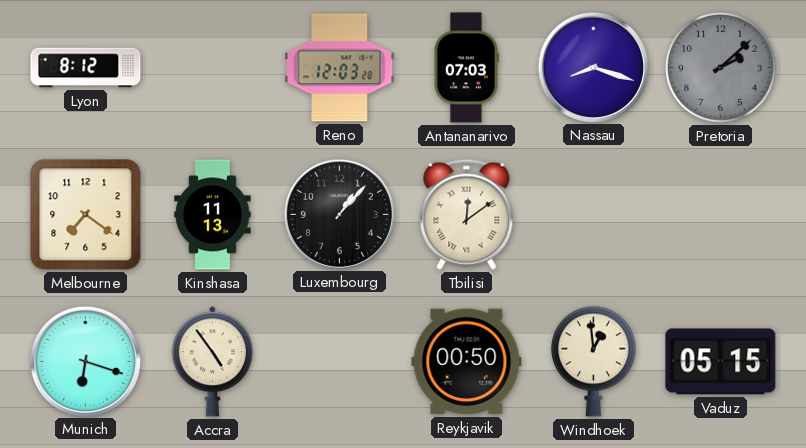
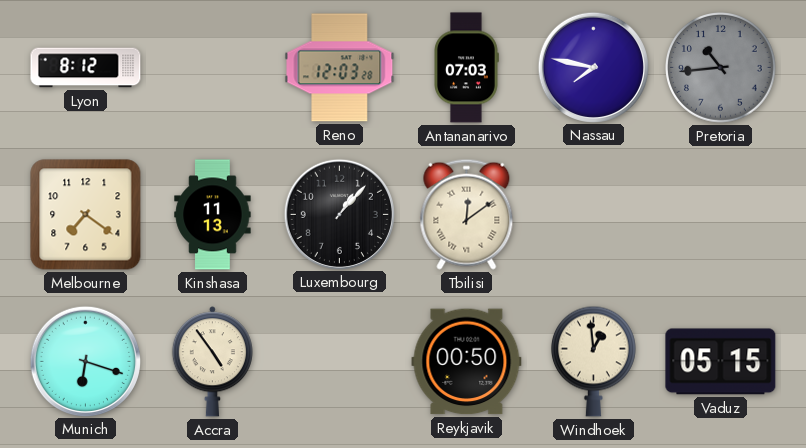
Nassau: 8:18 -> 7:47 (593, 67)
Pretoria: 2:08 -> 10:44 (721, 68)
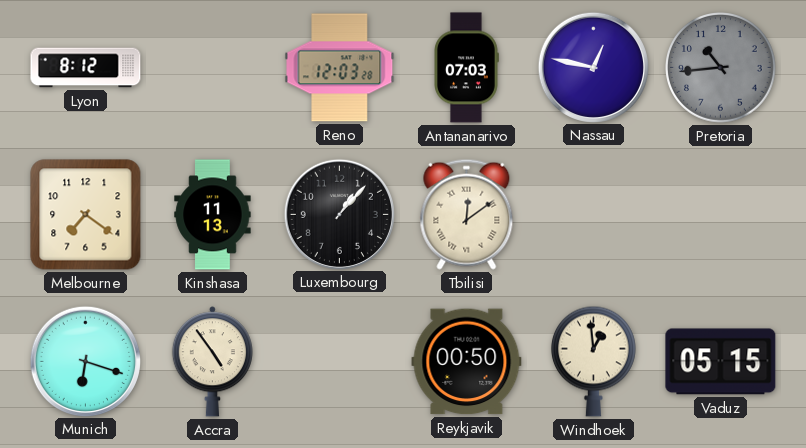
Nassau: 7:47 -> 12:47 (593, 67)
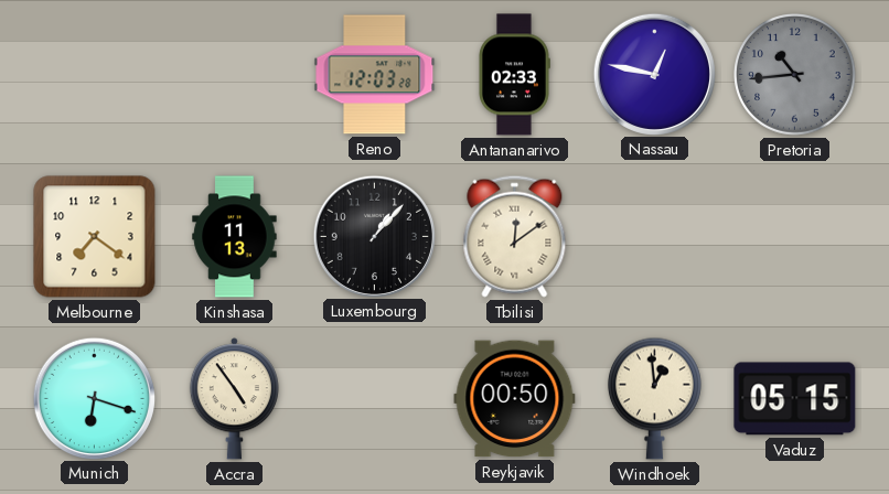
Lyon: 8:12 -> none (86, 68)
Antananarivo: 07:03 -> 02:33 (514, 75)
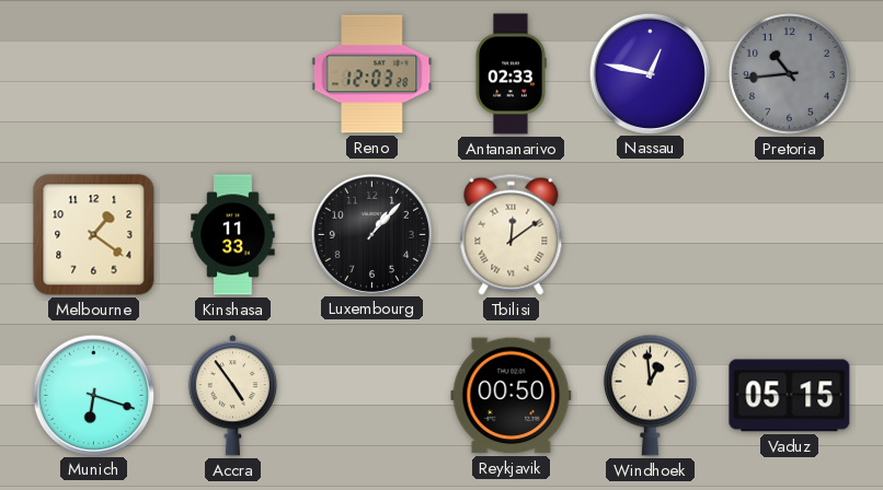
Melbourne: 7:21 -> 1:21 (94, 235)
Kinshasa: 11:13 -> 11:33 (233, 235)
